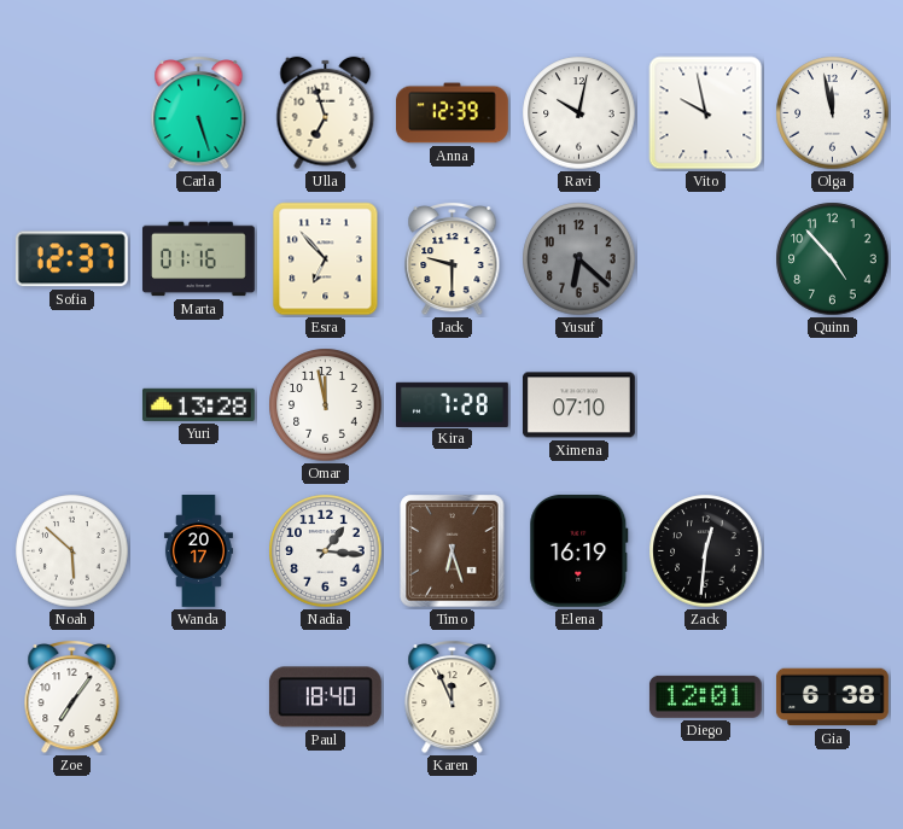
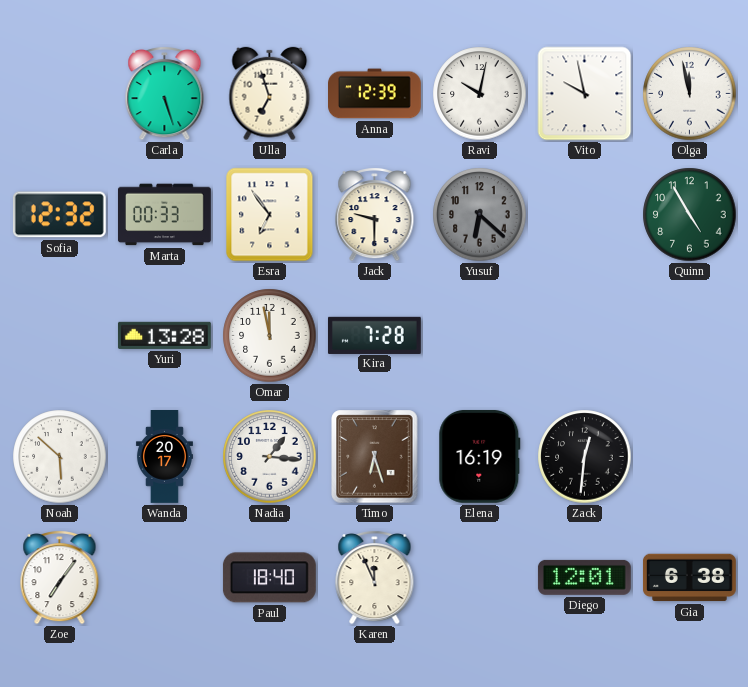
Sofia: 12:37 -> 12:32 (59, 215)
Marta: 01:16 -> 00:33 (165, 215)
Esra: 6:53 -> 6:54 (270, 215)
Quinn: 4:53 -> 4:55 (690, 215)
Ximena: 07:10 -> none (578, 405)
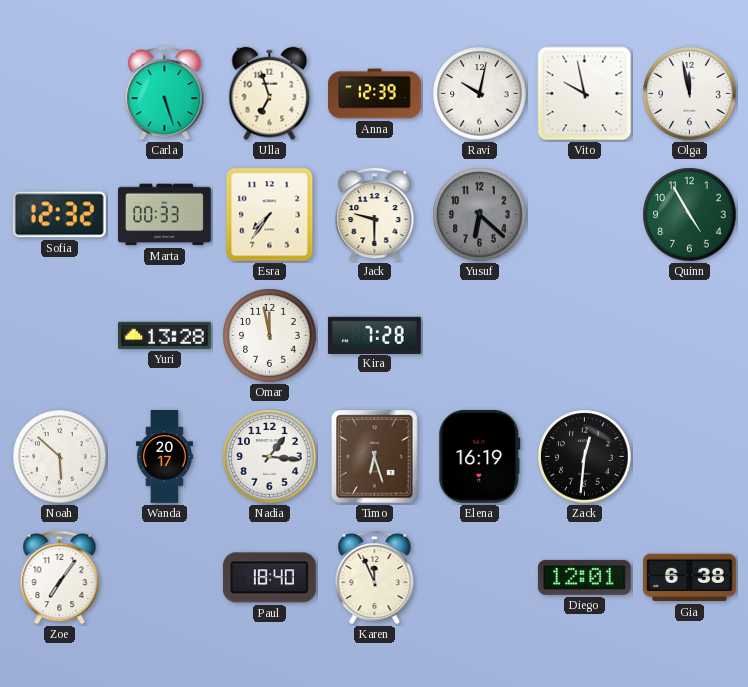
Esra: 6:54 -> 7:36 (270, 215)
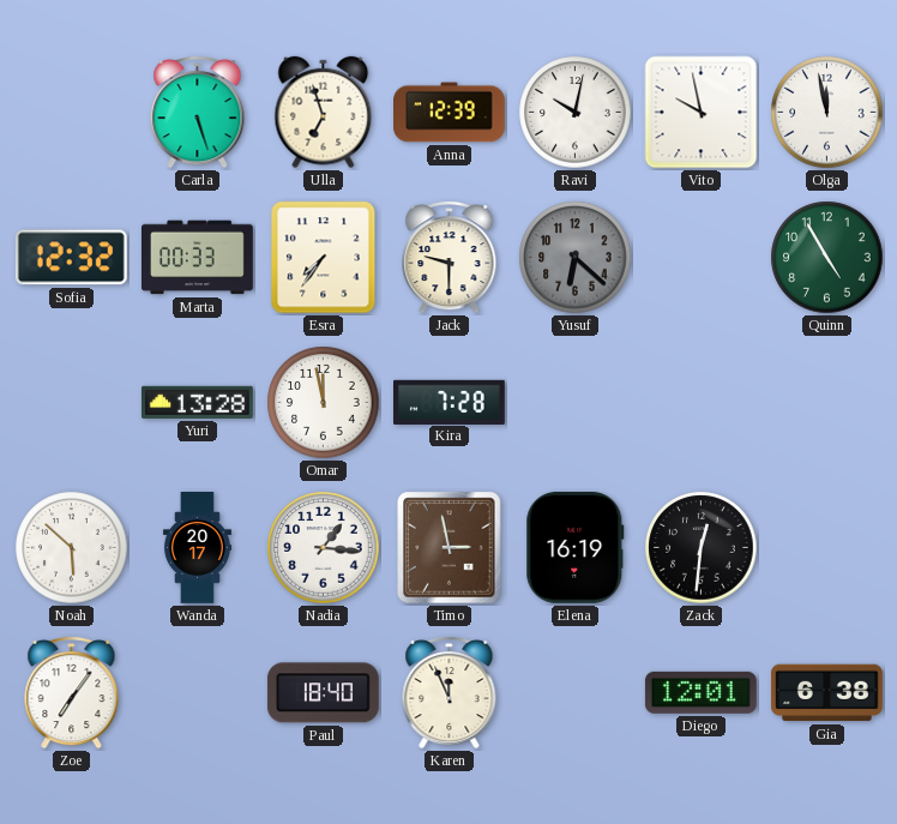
Timo: 6:27 -> 2:58 (450, 548)
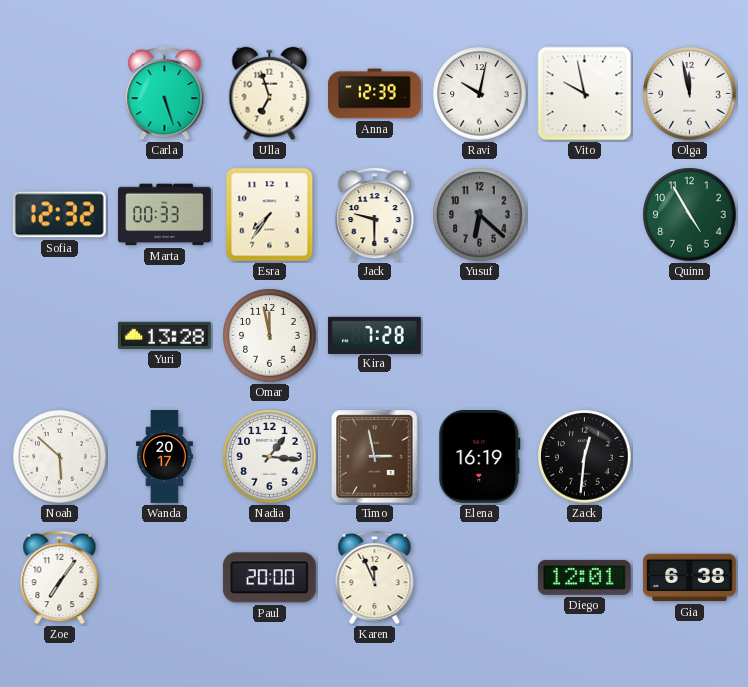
Paul: 18:40 -> 20:00 (269, 578)
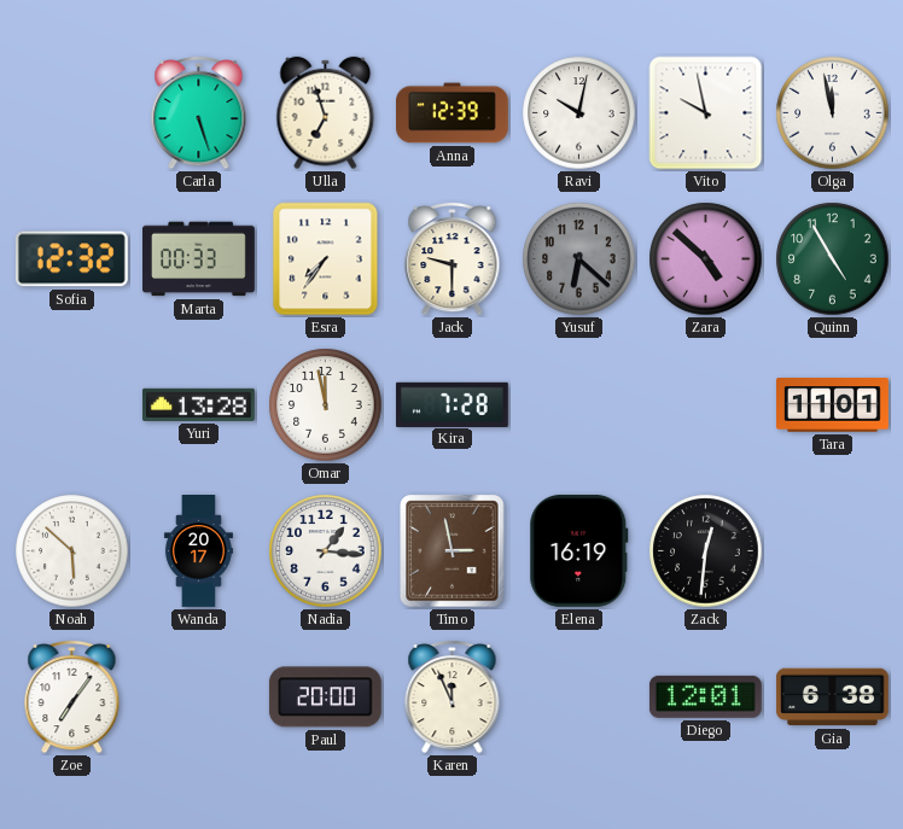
Zara: none -> 4:52 (706, 259)
Tara: none -> 11:01 (833, 405)
